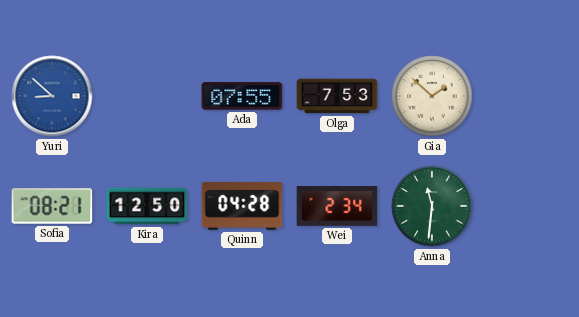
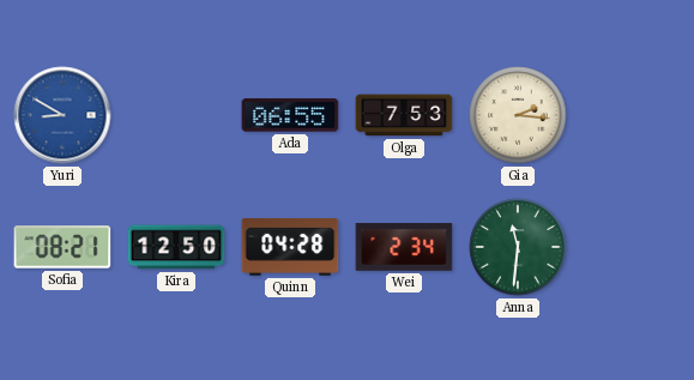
Yuri: 8:52 -> 8:50 (62, 115)
Ada: 07:55 -> 06:55 (290, 115)
Gia: 1:52 -> 2:16 (518, 115)
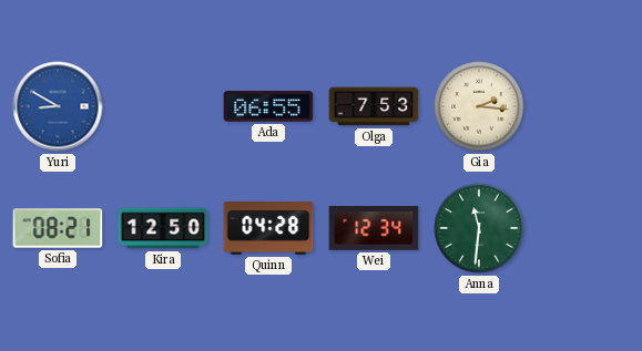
Wei: 2:34 -> 12:34 (374, 228)
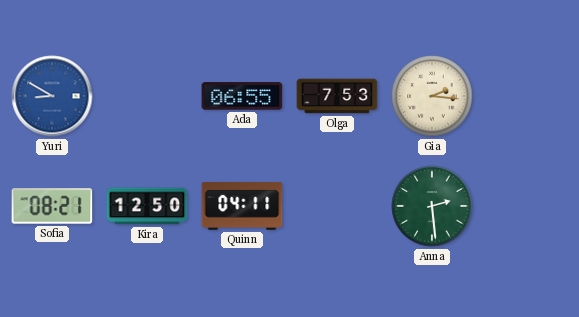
Quinn: 04:28 -> 04:11 (242, 206)
Wei: 12:34 -> none (374, 228)
Anna: 11:31 -> 2:29 (432, 206)
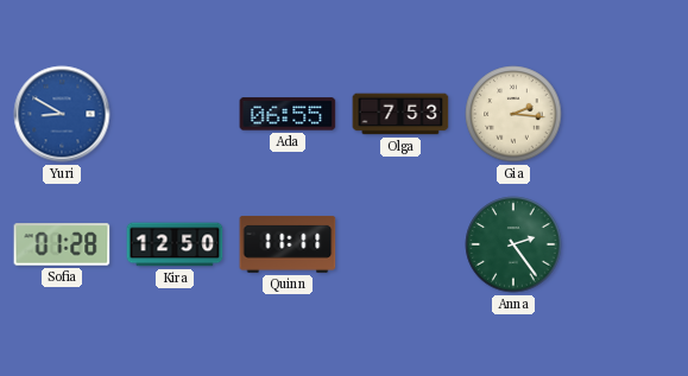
Sofia: 08:21 -> 01:28 (62, 244)
Quinn: 04:11 -> 11:11 (288, 244)
Anna: 2:29 -> 2:24 (513, 244)
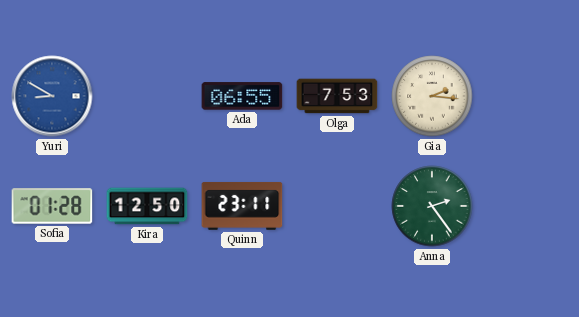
Quinn: 11:11 -> 23:11 (242, 206)
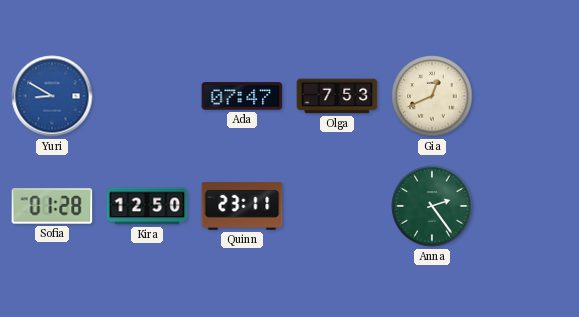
Ada: 06:55 -> 07:47 (242, 96)
Gia: 2:16 -> 12:41 (432, 96)
